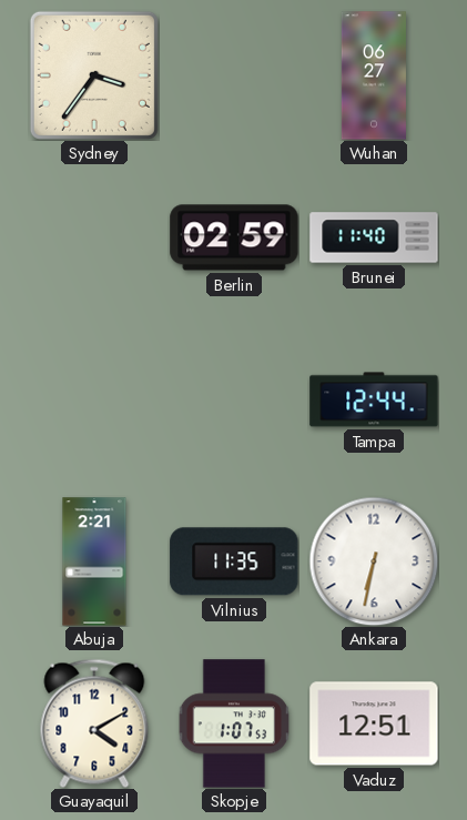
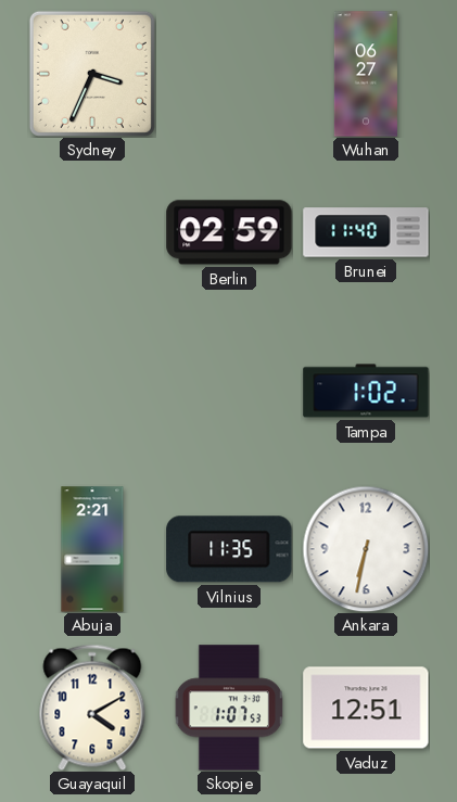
Sydney: 3:36 -> 3:34 (92, 74)
Tampa: 12:44 -> 1:02 (366, 391)
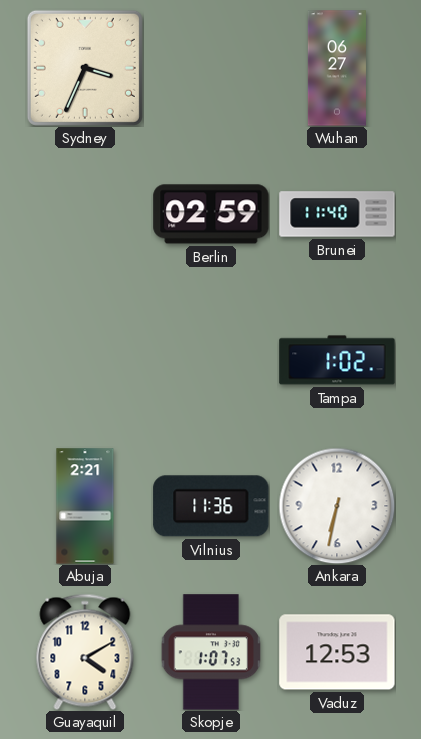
Vilnius: 11:35 -> 11:36 (211, 506)
Vaduz: 12:51 -> 12:53 (337, 652)
